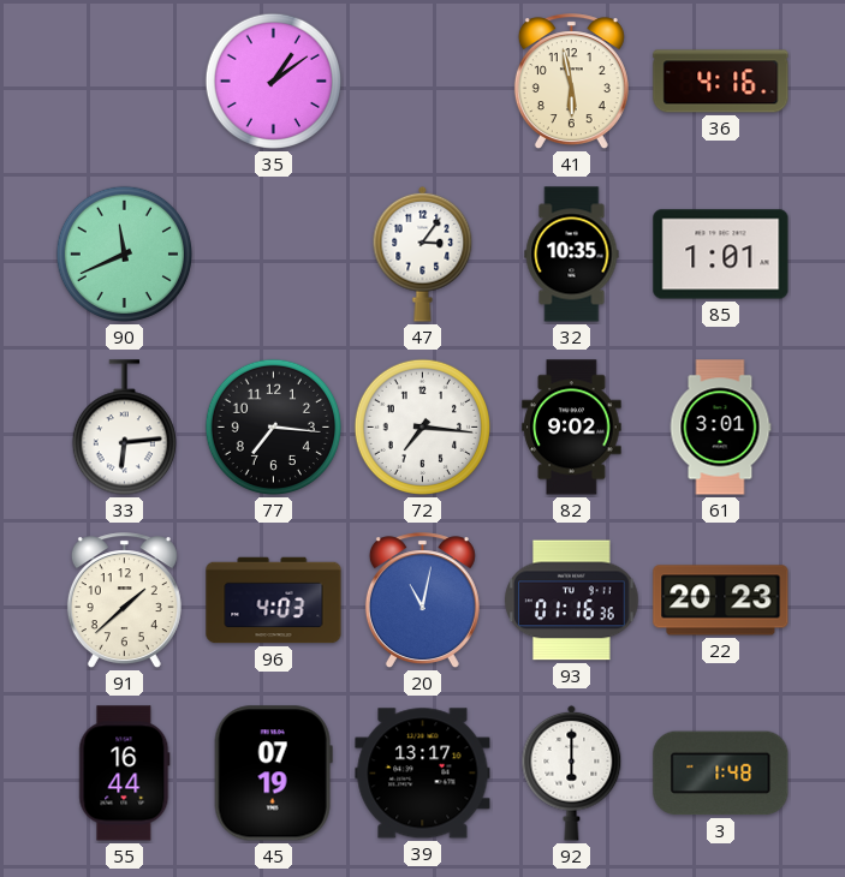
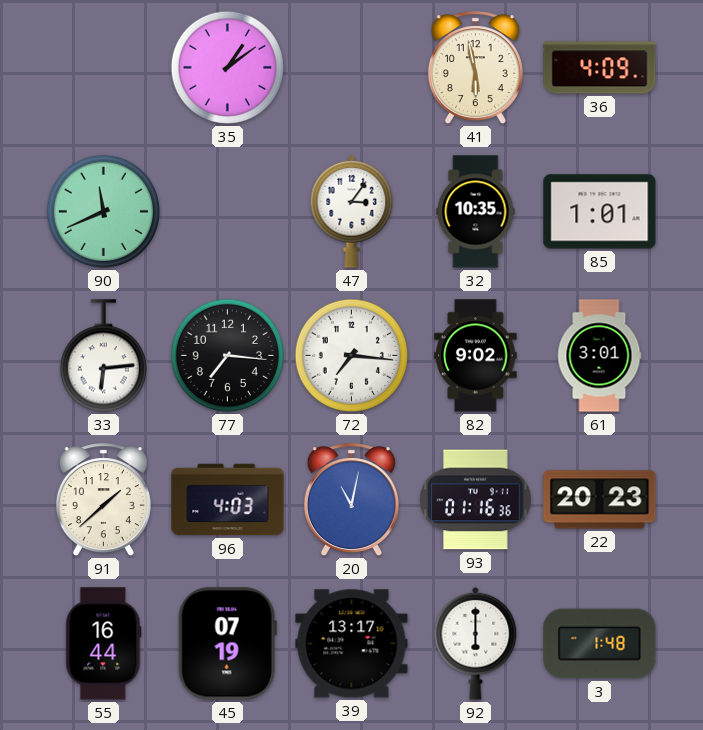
36: 4:16 -> 4:09 (600, 68)
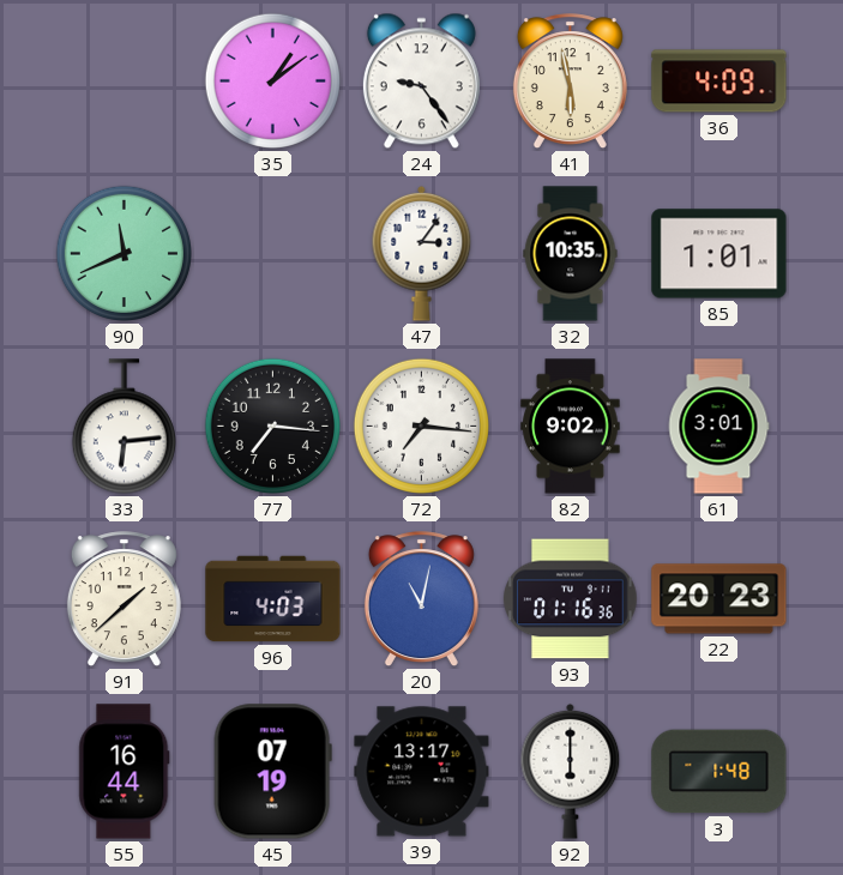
24: none -> 9:24 (421, 82)
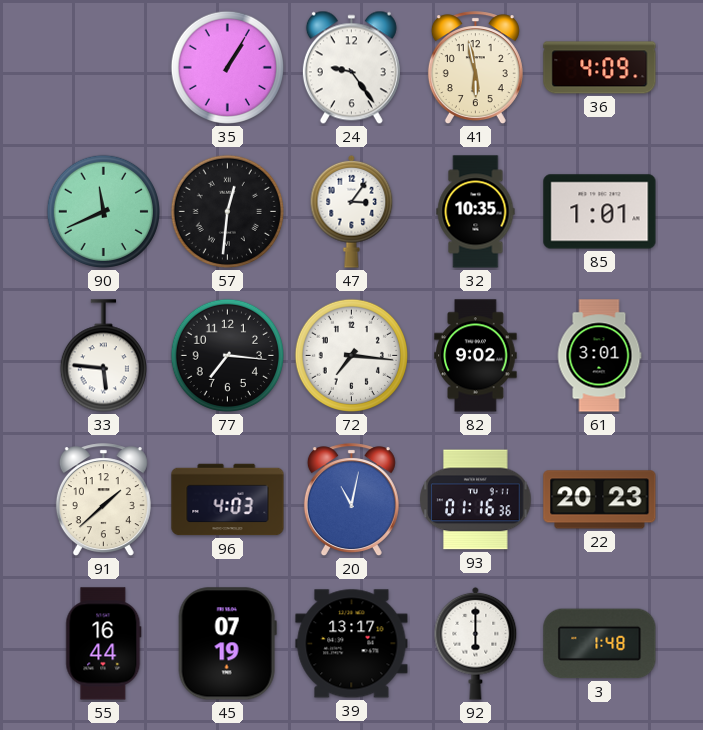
35: 1:09 -> 1:05 (227, 67)
57: none -> 12:31 (227, 211)
33: 6:14 -> 5:46 (103, 356)
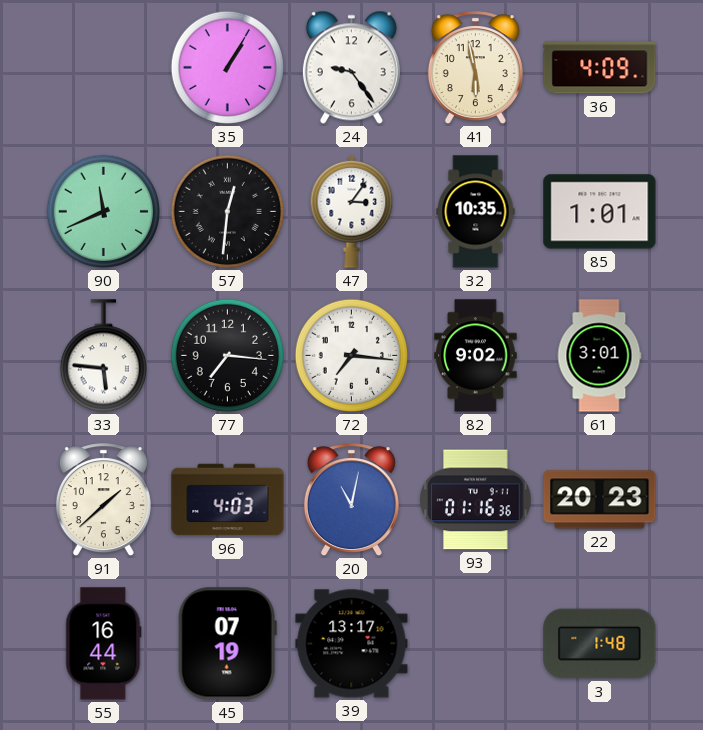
92: 6:00 -> none (476, 643)
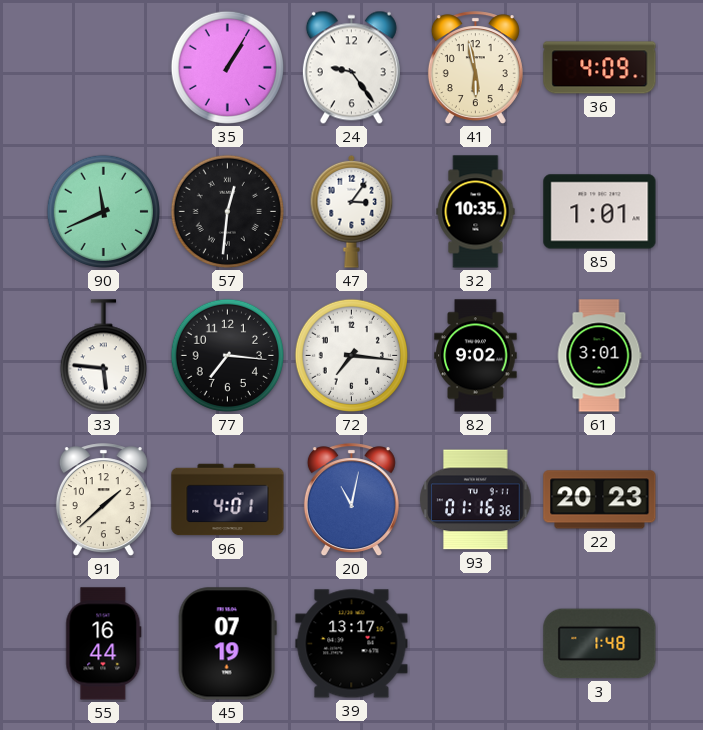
96: 4:03 -> 4:01 (228, 500)
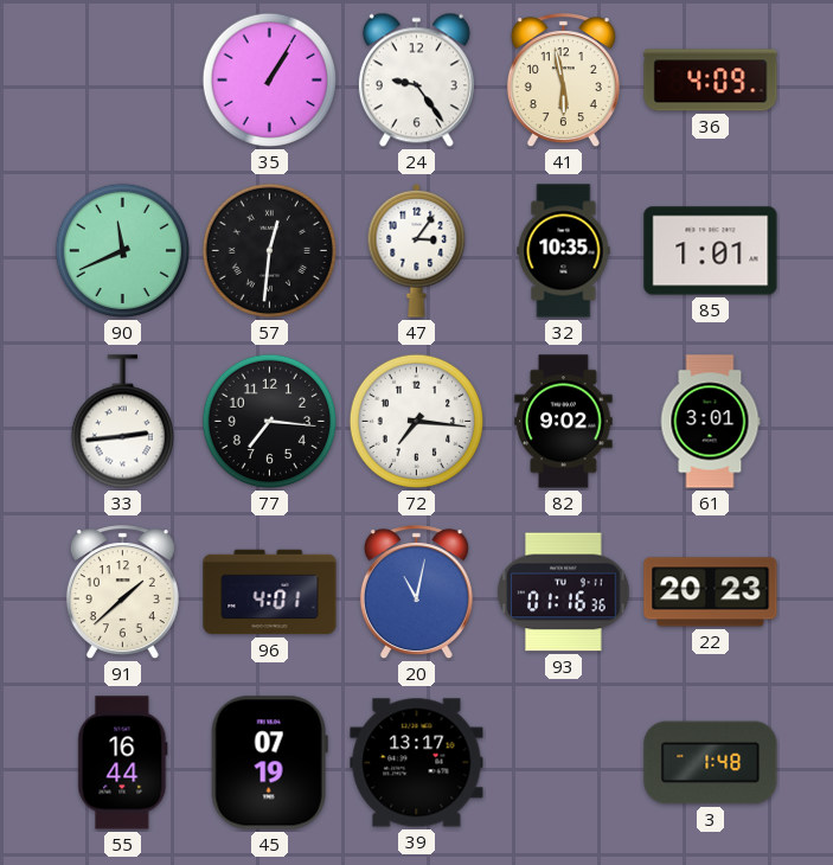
33: 5:46 -> 2:44 (122, 422)
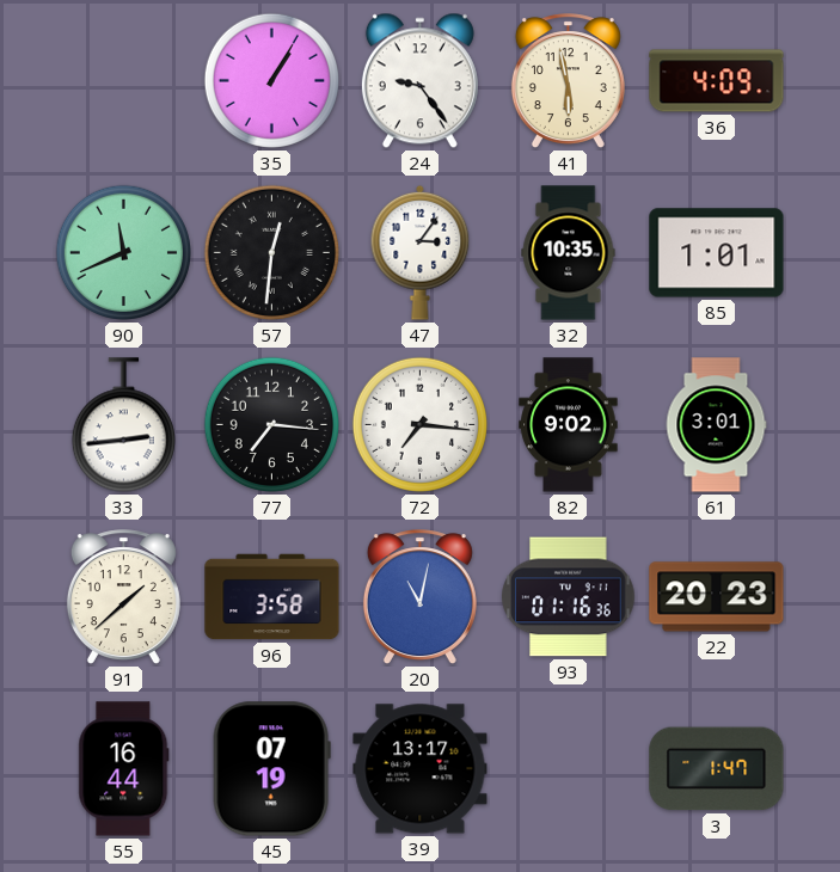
96: 4:01 -> 3:58 (272, 597)
3: 1:48 -> 1:47 (717, 769)
